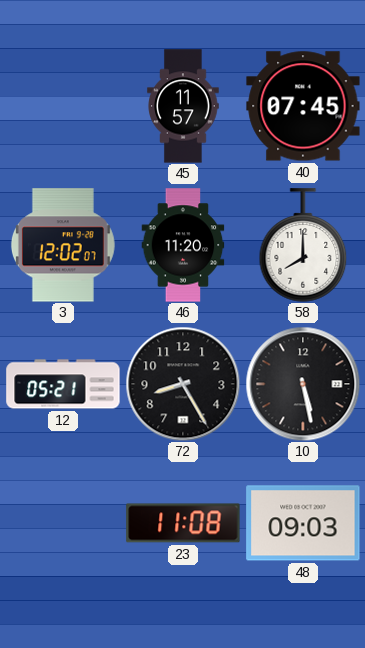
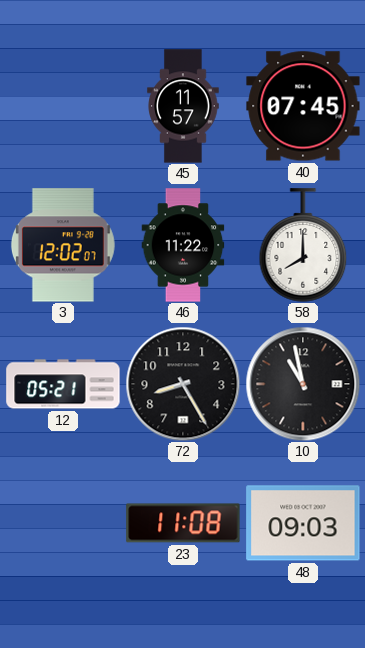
46: 11:20 -> 11:22 (183, 245)
10: 5:28 -> 10:58 (303, 384)
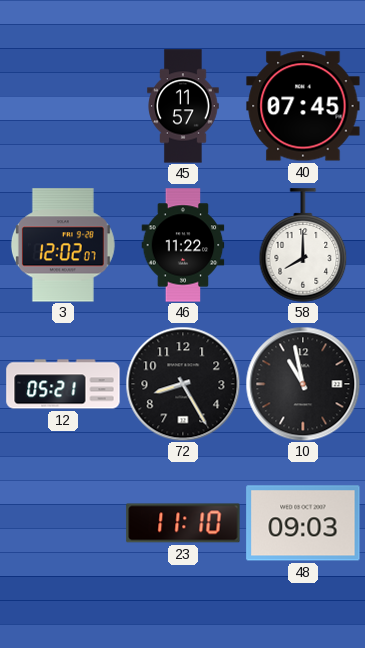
23: 11:08 -> 11:10 (183, 523)
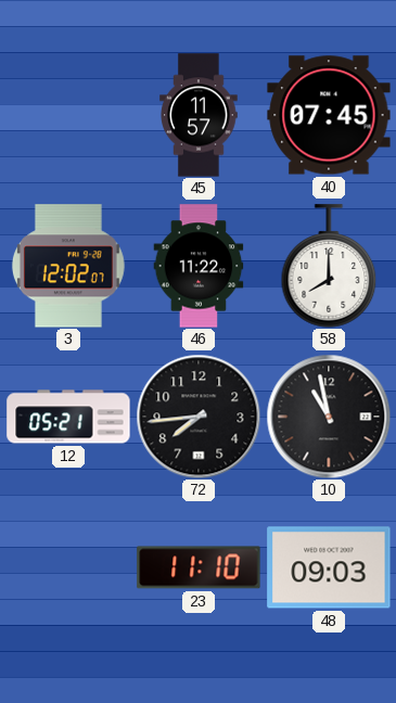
72: 8:25 -> 7:44 (199, 417)
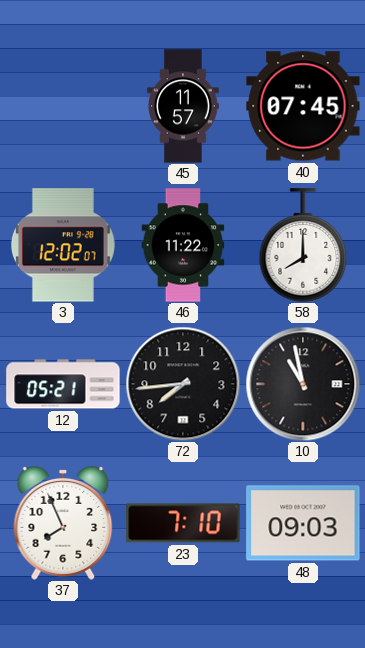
37: none -> 7:56 (63, 523)
23: 11:10 -> 7:10 (183, 523)
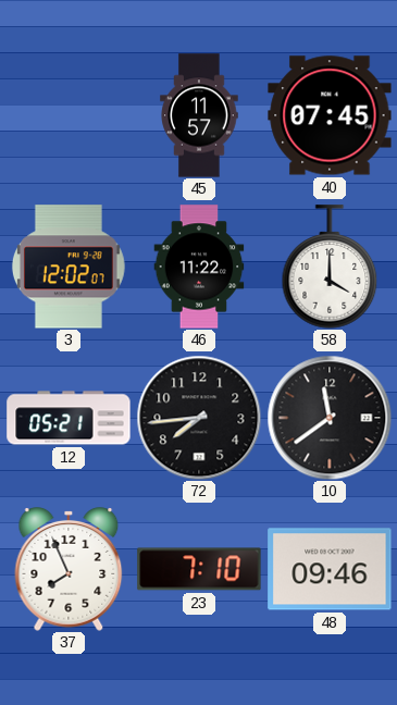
58: 8:00 -> 4:00 (330, 267)
10: 10:58 -> 11:39 (330, 418)
48: 09:03 -> 09:46 (330, 569)
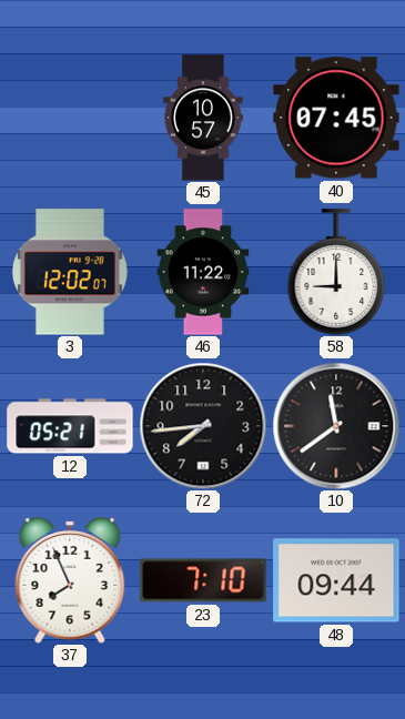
45: 11:57 -> 10:57 (203, 118)
58: 4:00 -> 9:00 (336, 272)
48: 09:46 -> 09:44 (336, 580)
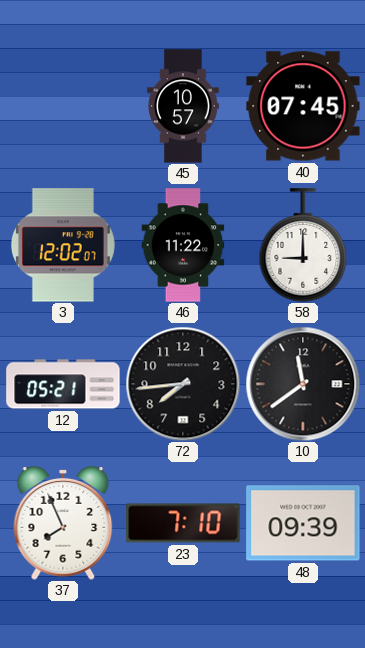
48: 09:44 -> 09:39 (303, 523)
